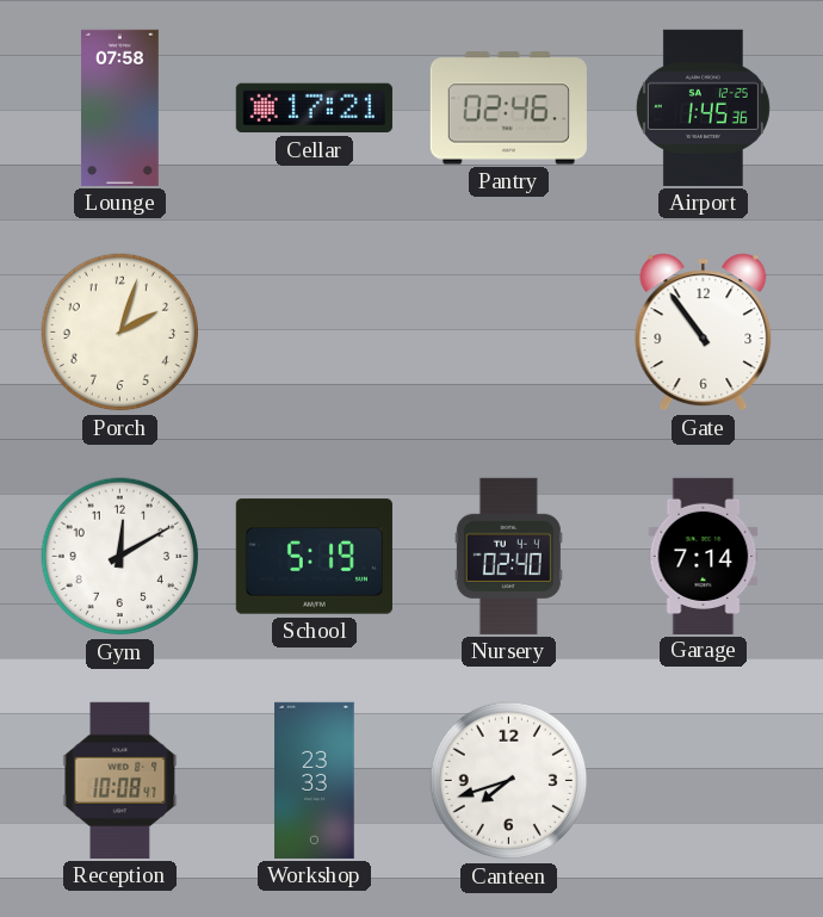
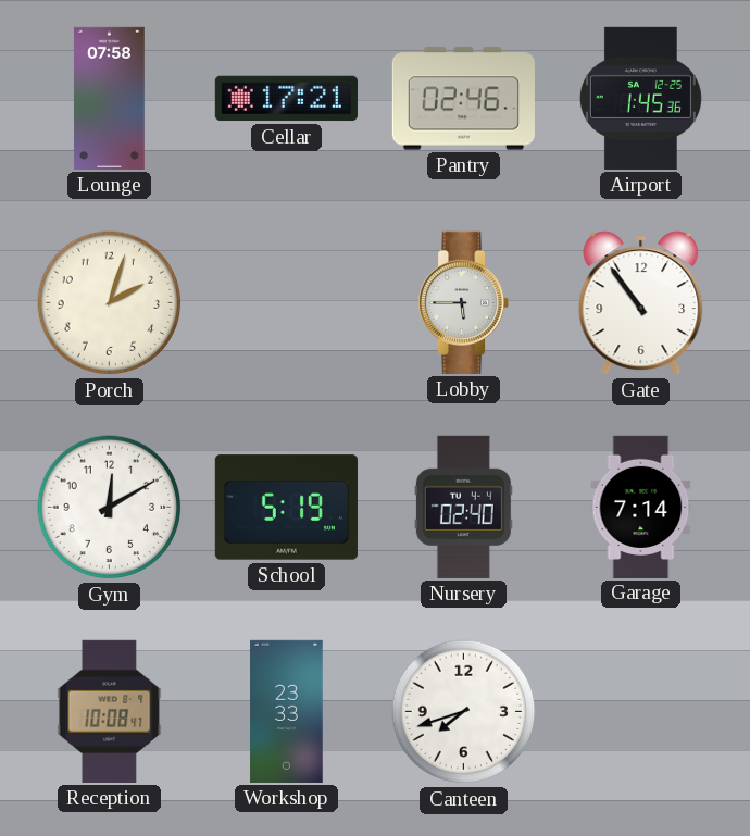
Lobby: none -> 5:45 (464, 302)
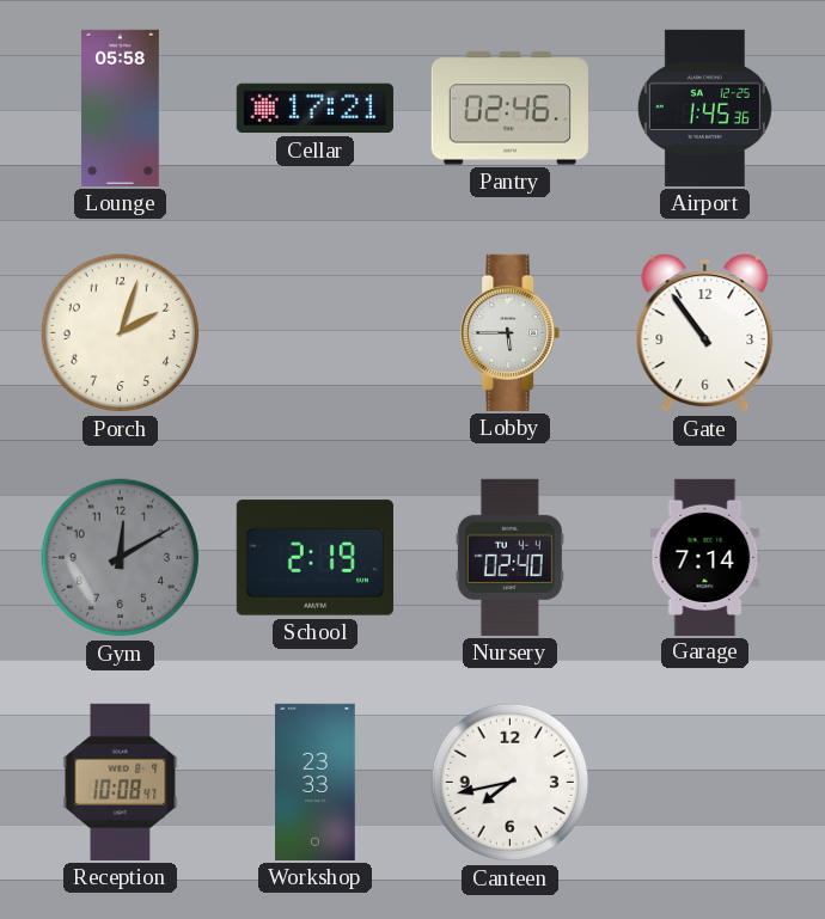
Lounge: 07:58 -> 05:58 (120, 108)
Gym dial: white -> grey (121, 558)
School: 5:19 -> 2:19 (314, 558)
Canteen: 7:42 -> 7:43 (511, 783)
